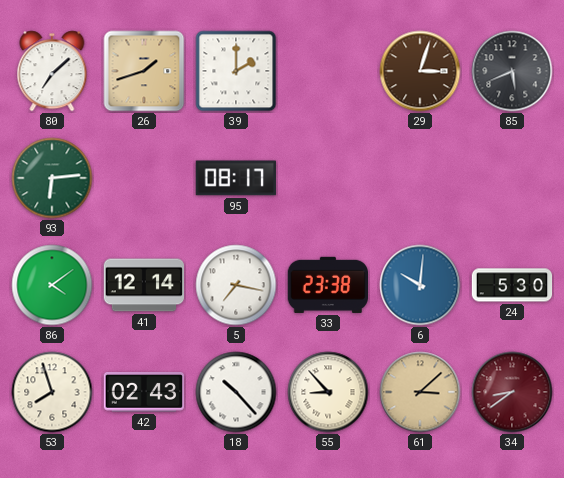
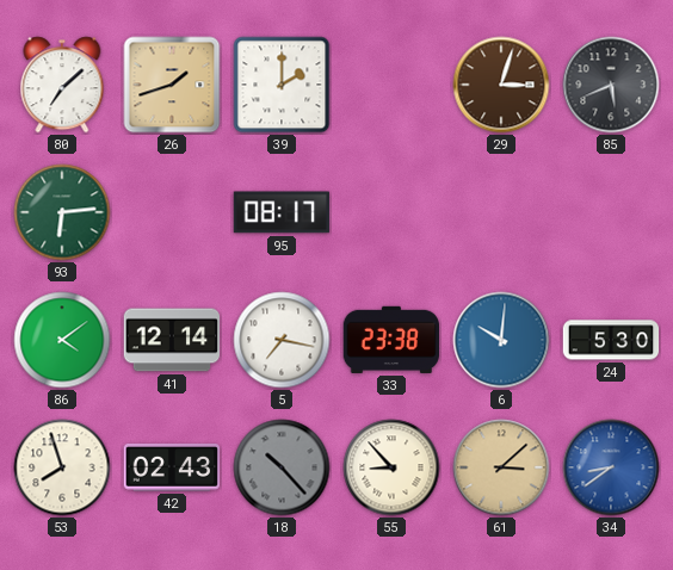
18 dial: white -> grey (282, 467)
34 dial: burgundy -> blue (611, 467)
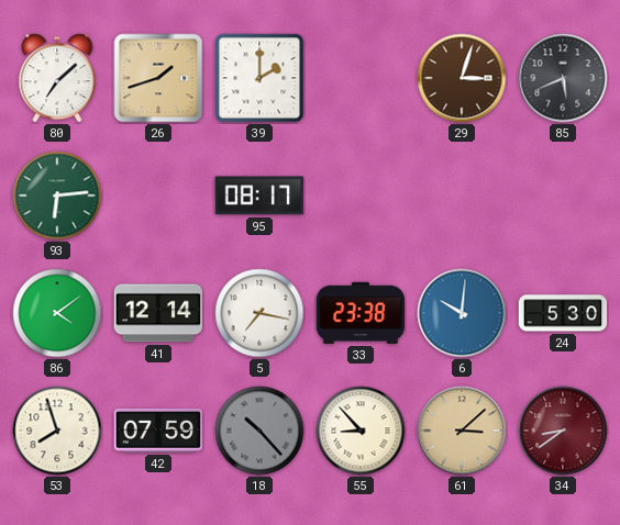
42: 02:43 -> 07:59 (157, 432)
34 dial: blue -> burgundy (563, 431)
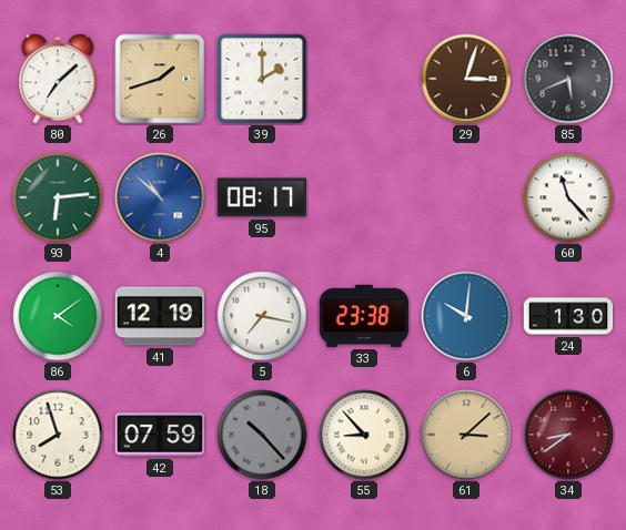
4: none -> 10:52 (160, 197)
60: none -> 11:23 (568, 197)
41: 12:14 -> 12:19 (160, 316)
24: 5:30 -> 1:30 (568, 316)
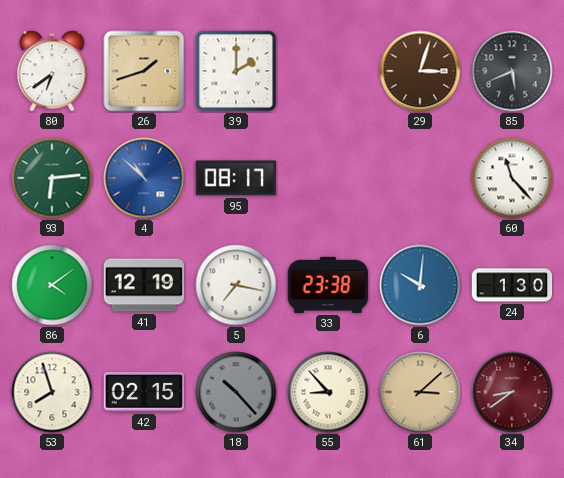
80: 7:08 -> 6:39 (52, 71)
42: 07:59 -> 02:15 (143, 393)
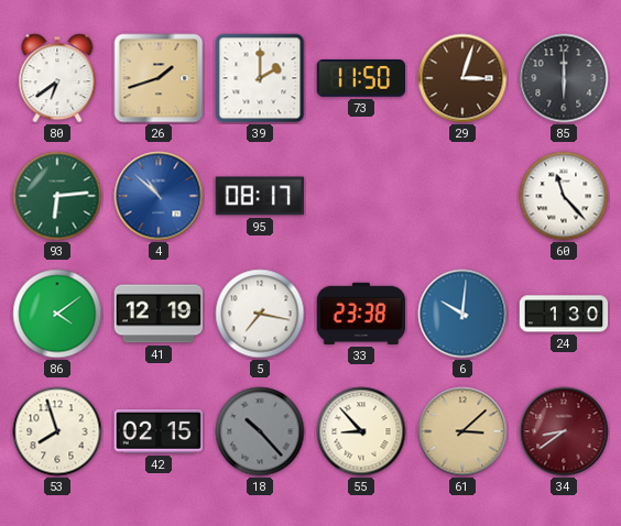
73: none -> 11:50 (360, 79)
85: 5:41 -> 6:00 (564, 78)
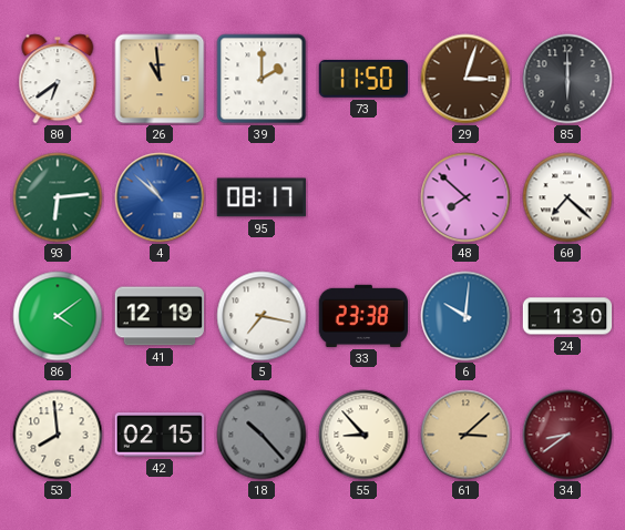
26: 1:42 -> 10:59 (160, 79)
48: none -> 7:52 (465, 197)
60: 11:23 -> 7:22 (567, 197)
53: 7:57 -> 7:59 (58, 435)
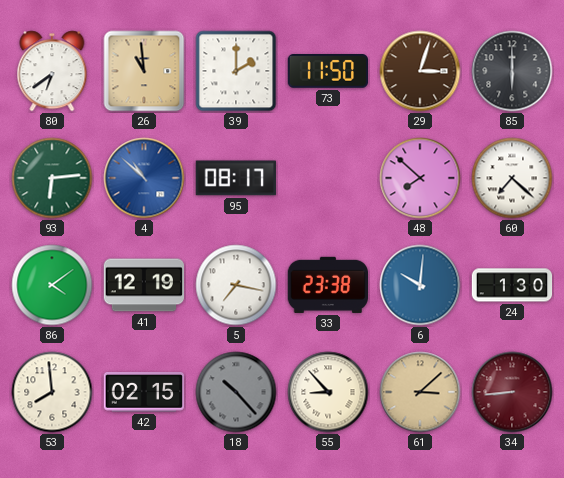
34: 8:39 -> 8:44 (512, 392)
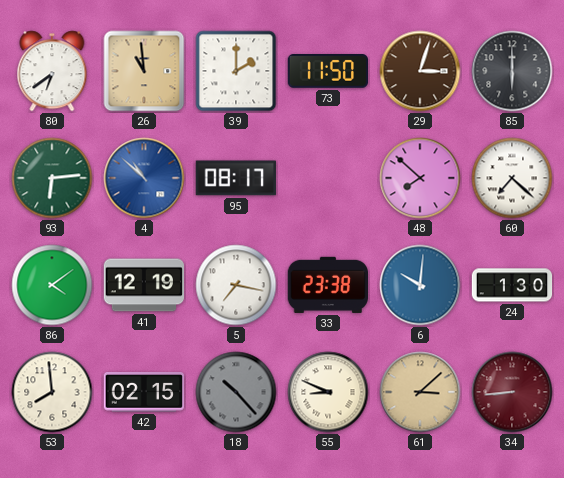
55: 8:53 -> 8:49 (328, 392)
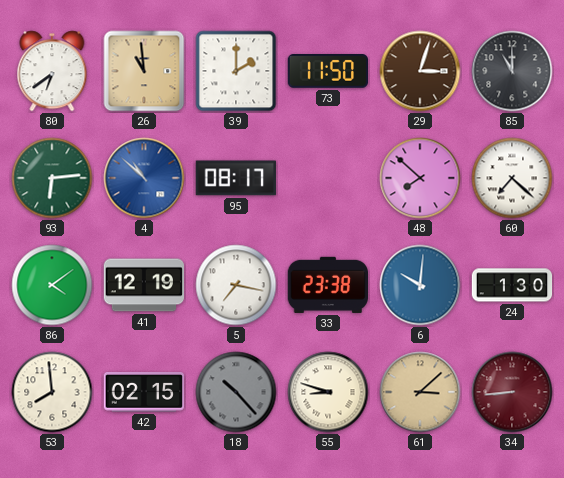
85: 6:00 -> 11:00 (512, 71)
55: 8:49 -> 8:48 (328, 392)
